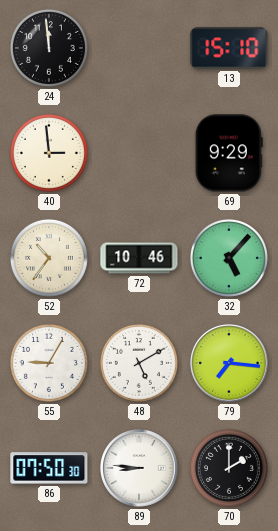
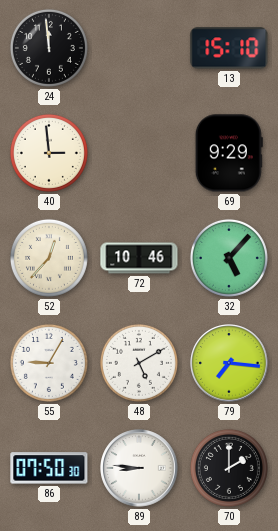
52: 10:36 -> 12:37 (49, 258)
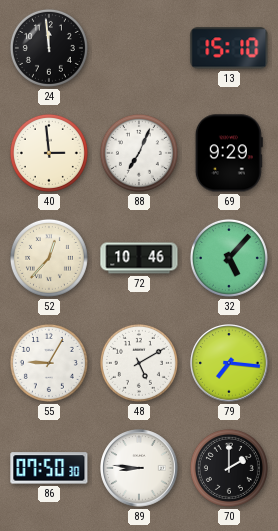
88: none -> 7:04 (139, 153)
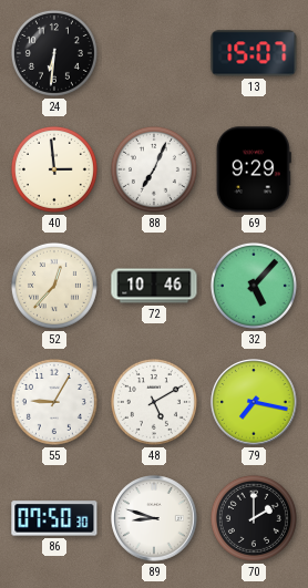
24: 11:59 -> 6:31 (54, 53)
13: 15:10 -> 15:07 (254, 53)
79: 7:16 -> 7:17 (254, 402)
89: 8:46 -> 8:48 (154, 518)
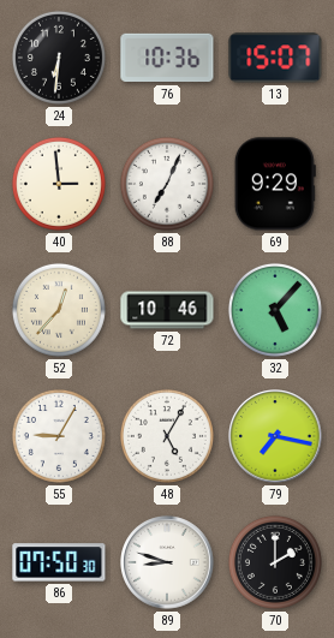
76: none -> 10:36 (167, 58)
48: 5:10 -> 5:05 (167, 436)
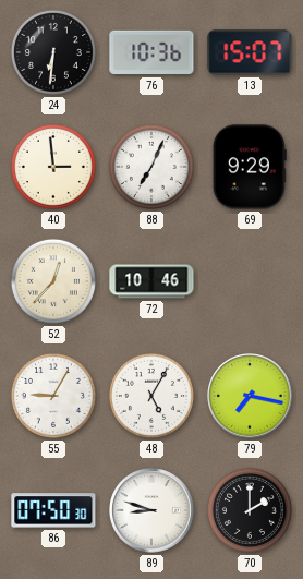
32: 5:07 -> none (275, 310)
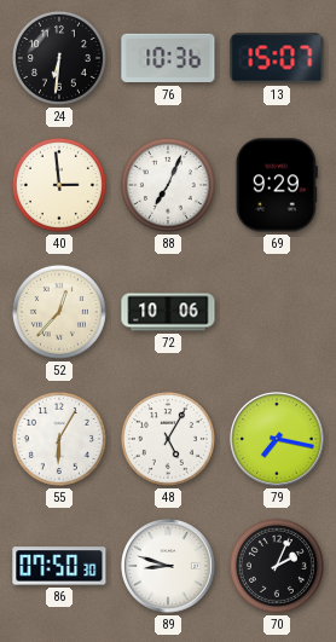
72: 10:46 -> 10:06 (168, 312)
55: 9:05 -> 6:05 (59, 439)
70: 2:00 -> 2:04 (277, 566)
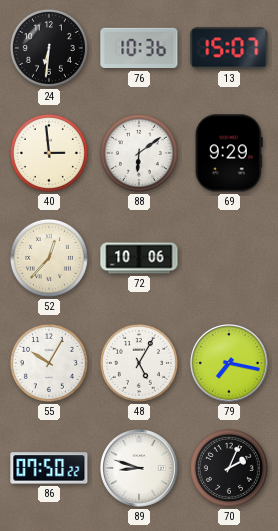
88: 7:04 -> 6:09 (139, 153)
55: 6:05 -> 10:05 (49, 363)
86: 07:50:30 -> 07:50:22 (49, 468)
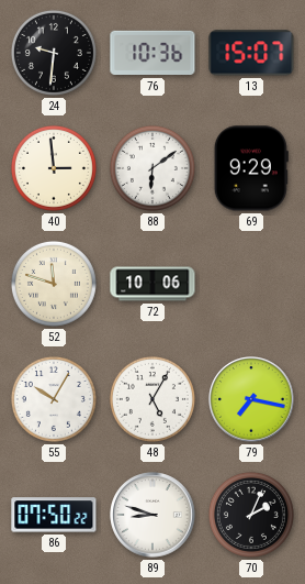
24: 6:31 -> 9:31 (54, 53)
52: 12:37 -> 11:48 (54, 284)
